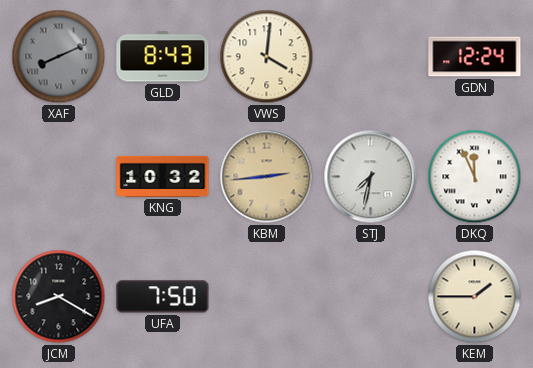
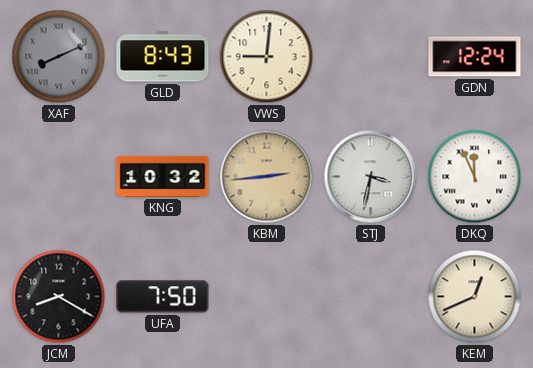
VWS: 4:01 -> 9:01 (267, 57)
STJ: 7:32 -> 3:32 (371, 177)
KEM: 1:45 -> 12:41 (475, 297)
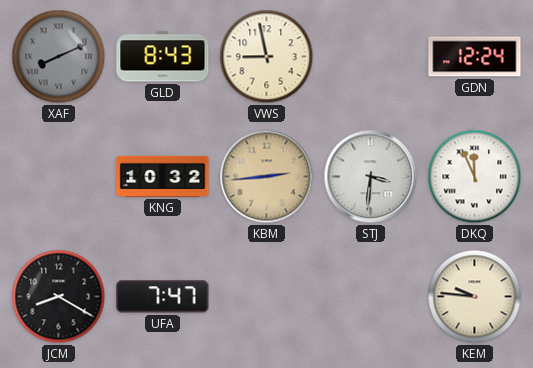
VWS: 9:01 -> 8:58 (267, 57)
STJ: 3:32 -> 3:31 (371, 177)
UFA: 7:50 -> 7:47 (163, 297)
KEM: 12:41 -> 9:46 (475, 297)
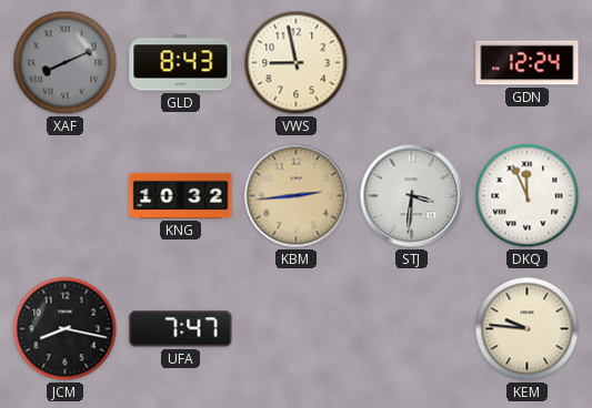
JCM: 8:20 -> 8:17 (66, 329)
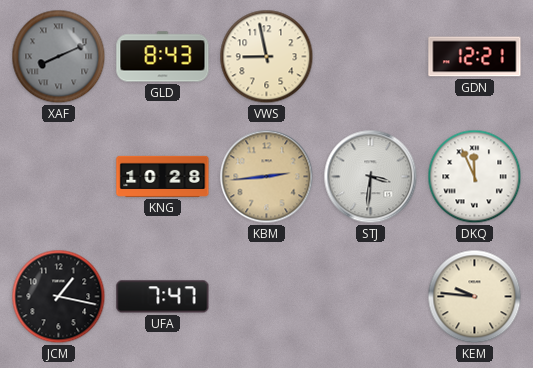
GDN: 12:24 -> 12:21 (475, 57)
KNG: 10:32 -> 10:28 (163, 176)
JCM: 8:17 -> 1:17 (59, 297)
